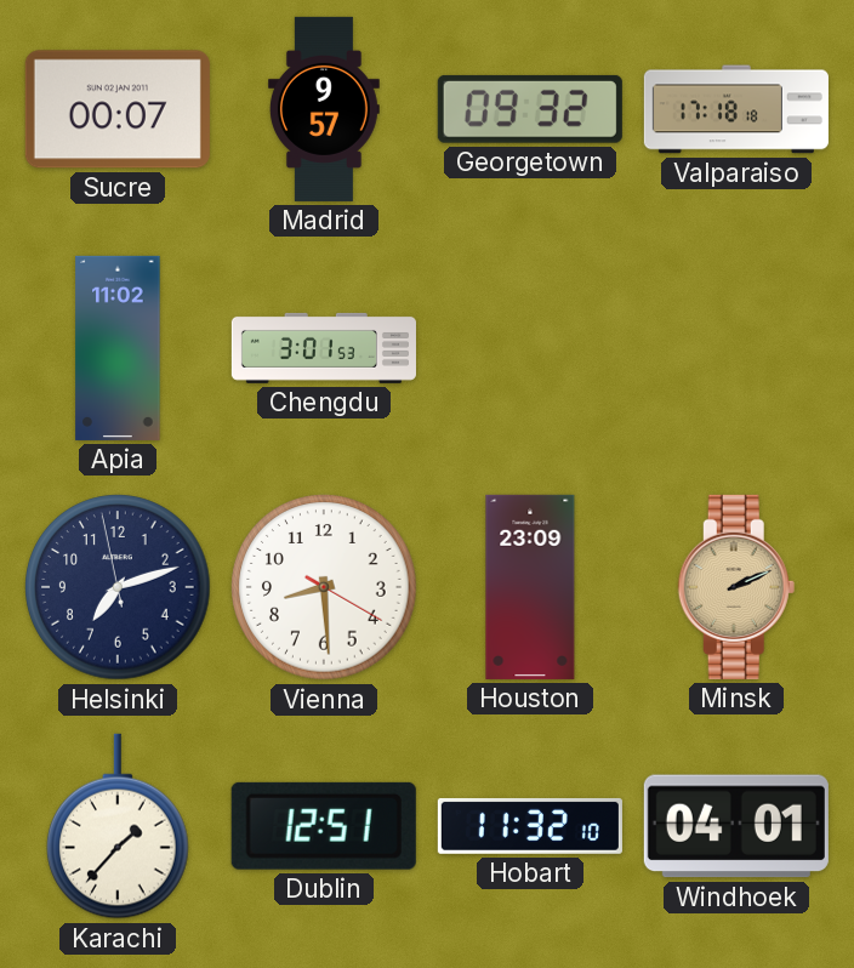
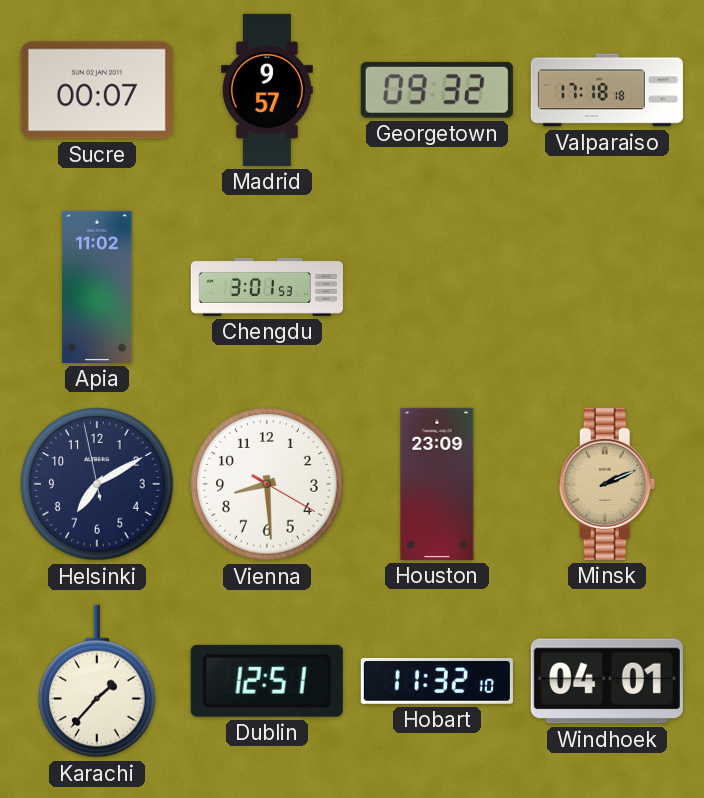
Helsinki: 7:11 -> 7:09 (97, 484)
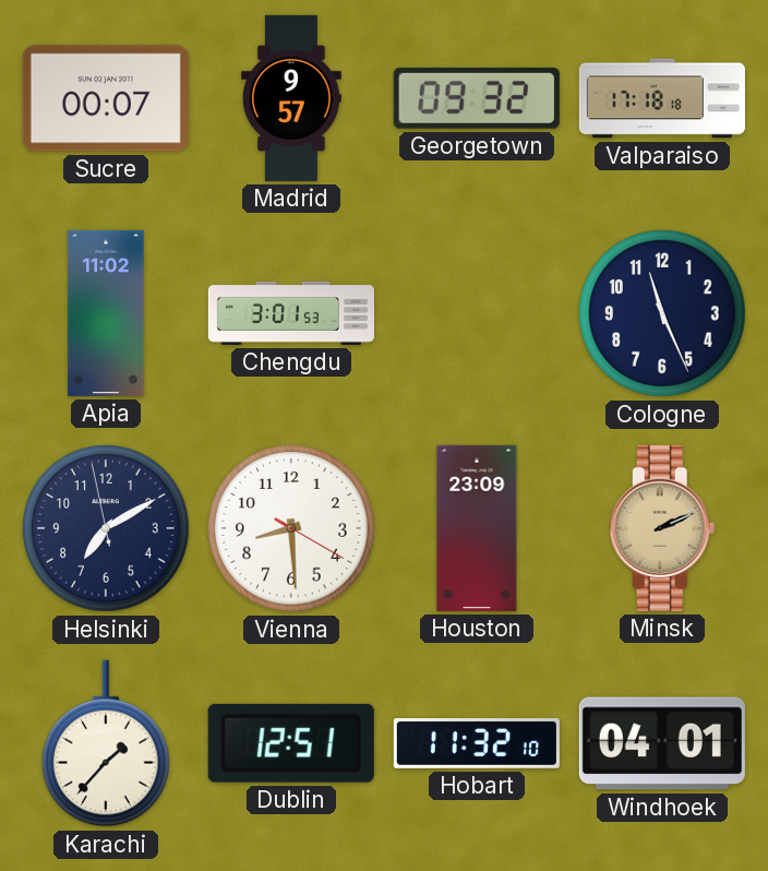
Cologne: none -> 11:26 (662, 313)
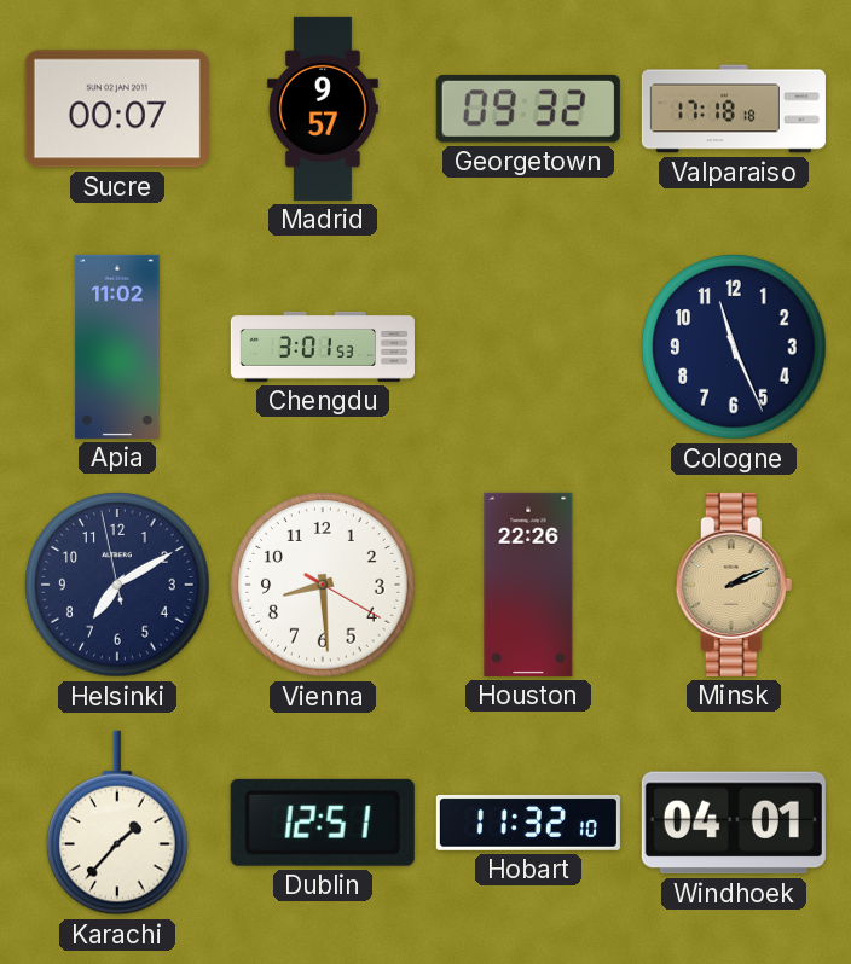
Houston: 23:09 -> 22:26 (528, 585)
